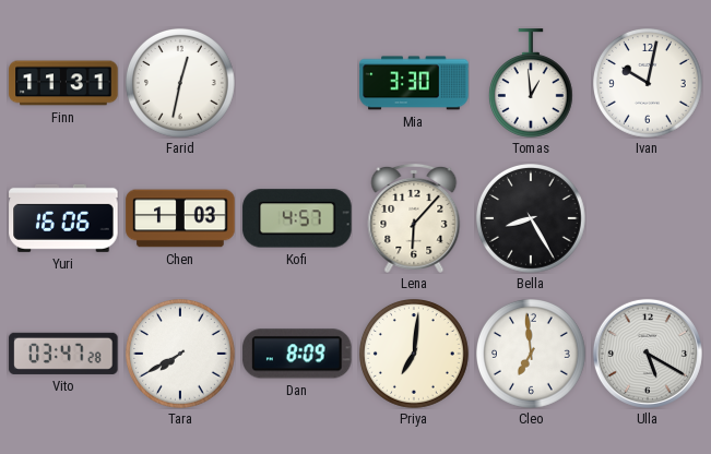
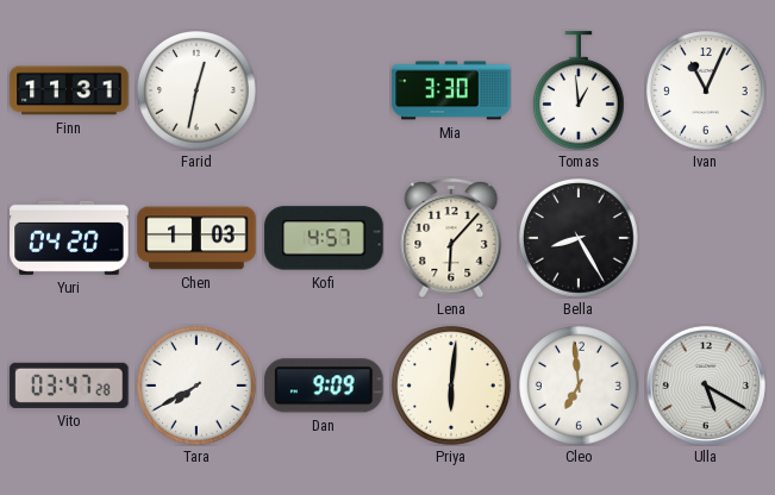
Ivan: 10:02 -> 11:04 (707, 92)
Yuri: 16:06 -> 04:20 (69, 238)
Dan: 8:09 -> 9:09 (324, 386)
Priya: 7:01 -> 6:01 (452, 387)
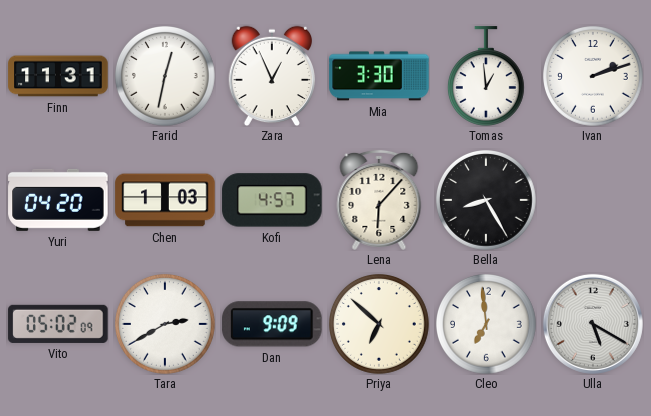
Zara: none -> 12:56 (272, 76)
Ivan: 11:04 -> 2:12 (594, 77)
Vito: 03:47 -> 05:02 (58, 324)
Tara: 7:40 -> 2:40 (166, 325)
Priya: 6:01 -> 6:52 (380, 325)
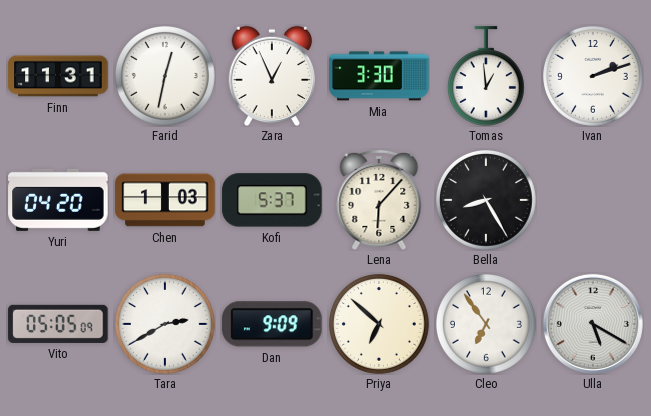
Kofi: 4:57 -> 5:37 (272, 200)
Vito: 05:02 -> 05:05 (58, 324)
Cleo: 6:59 -> 6:54 (487, 325)
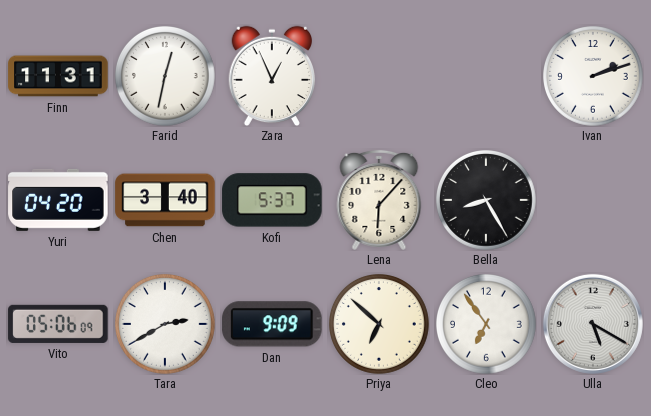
Mia: 3:30 -> none (379, 76)
Tomas: 12:59 -> none (486, 76)
Chen: 1:03 -> 3:40 (165, 200)
Vito: 05:05 -> 05:06 (58, 324)
